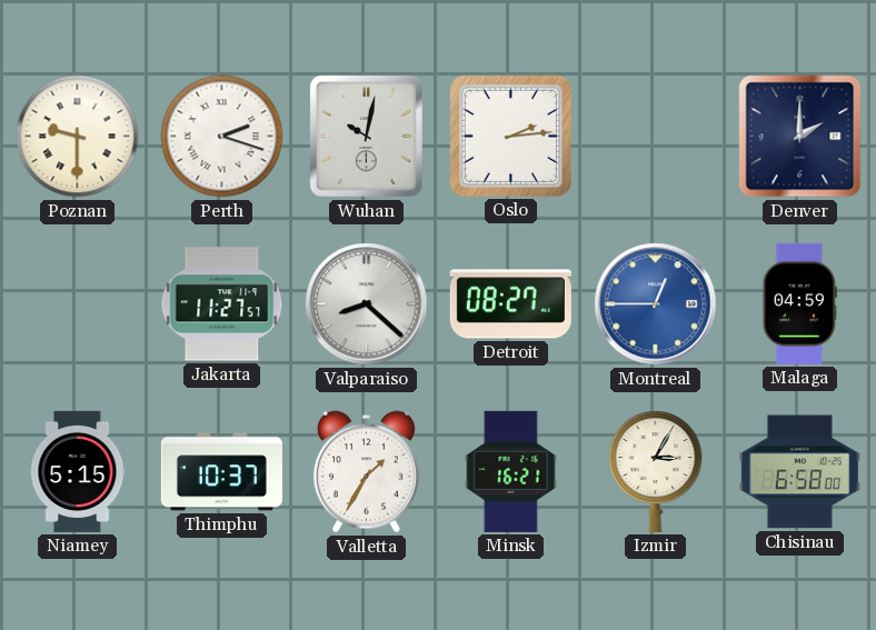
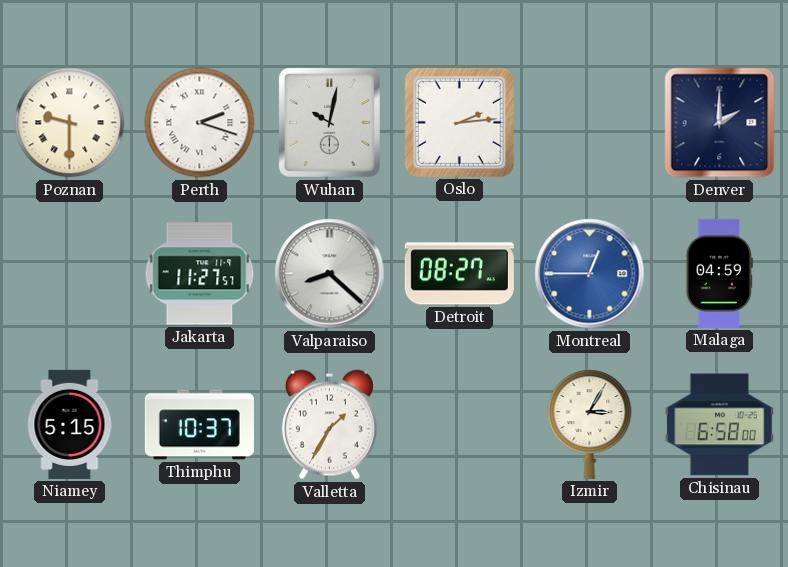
Minsk: 16:21 -> none (511, 471)
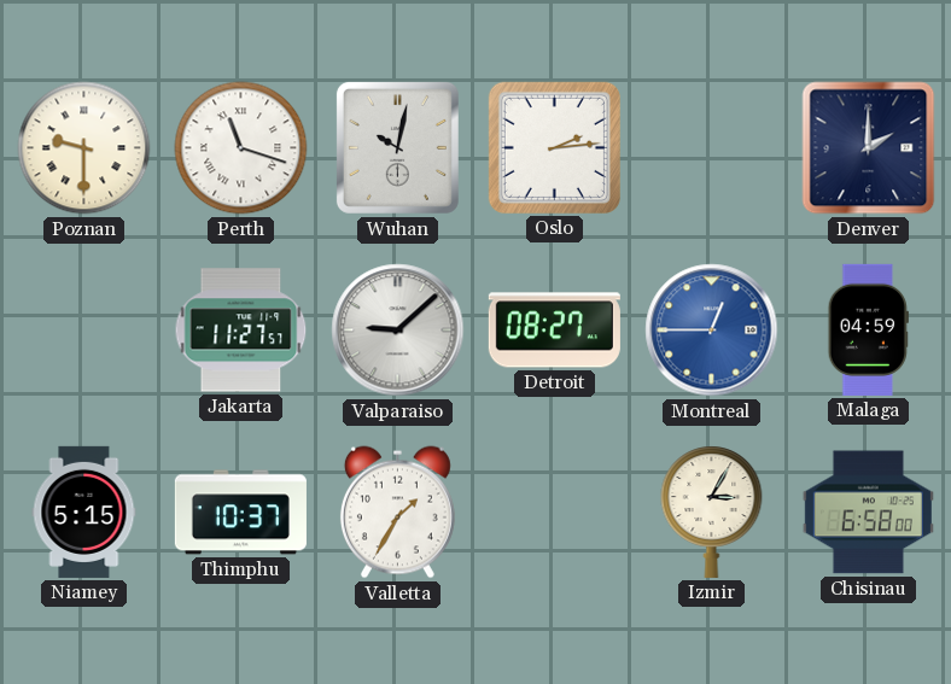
Perth: 2:18 -> 11:18 (241, 148)
Valparaiso: 8:22 -> 9:08 (398, 331)
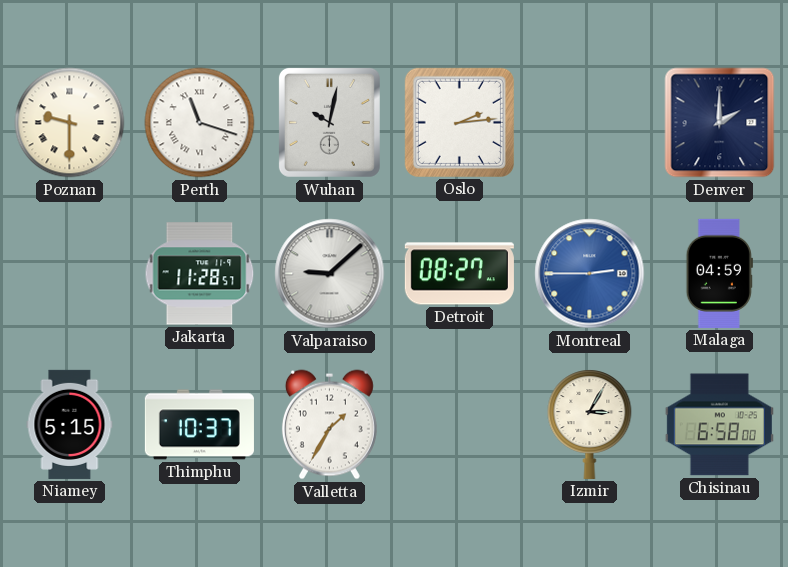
Jakarta: 11:27 -> 11:28 (200, 274)
Montreal: 12:45 -> 2:45 (590, 274)
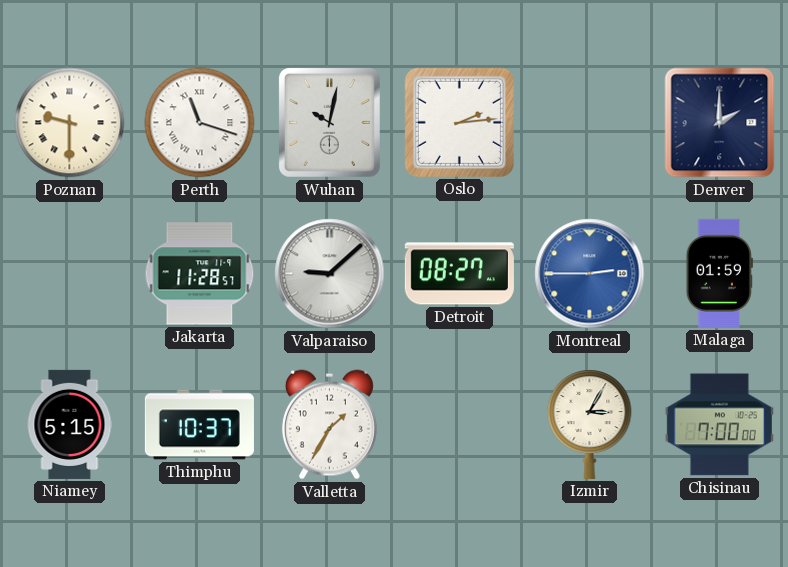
Malaga: 04:59 -> 01:59 (719, 273)
Chisinau: 6:58 -> 7:00 (719, 425)
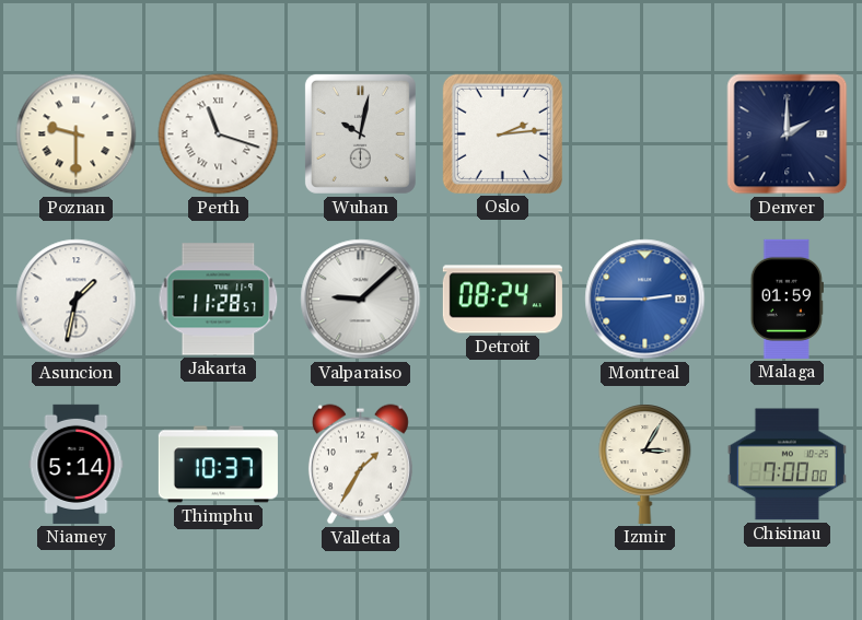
Asuncion: none -> 1:32 (77, 300)
Detroit: 08:27 -> 08:24 (502, 300)
Niamey: 5:15 -> 5:14 (77, 464)
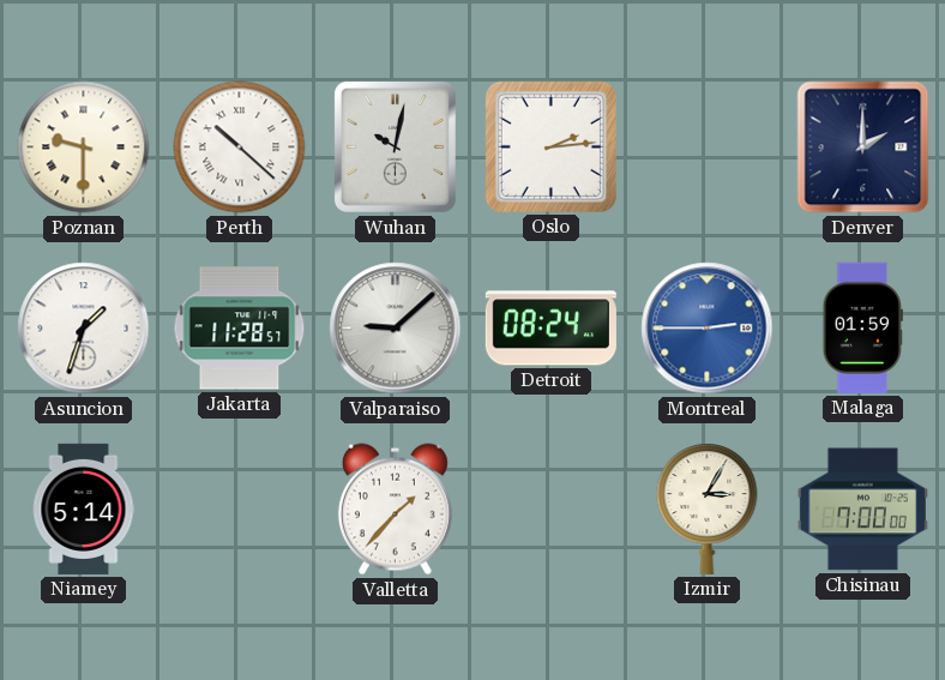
Perth: 11:18 -> 10:22 (240, 148)
Asuncion: 1:32 -> 1:33 (84, 329)
Thimphu: 10:37 -> none (218, 465)
Valletta: 1:35 -> 1:37 (395, 510)
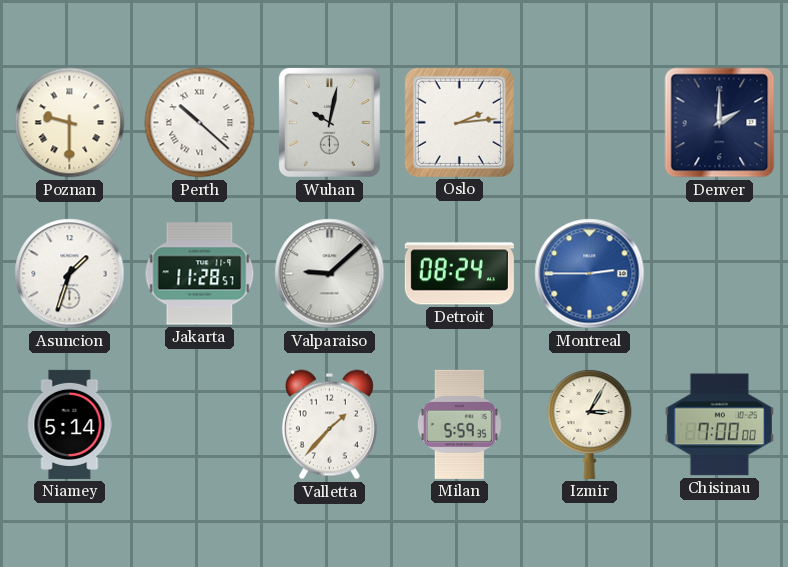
Malaga: 01:59 -> none (862, 327)
Milan: none -> 5:59 (459, 424)
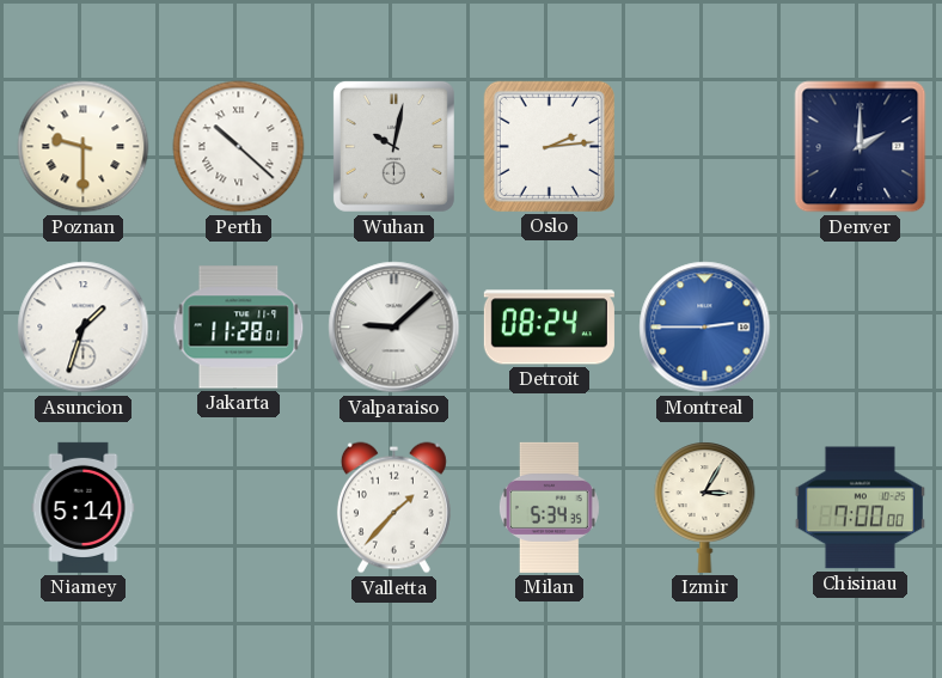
Jakarta: 11:28:57 -> 11:28:01 (239, 328)
Milan: 5:59 -> 5:34 (549, 507)
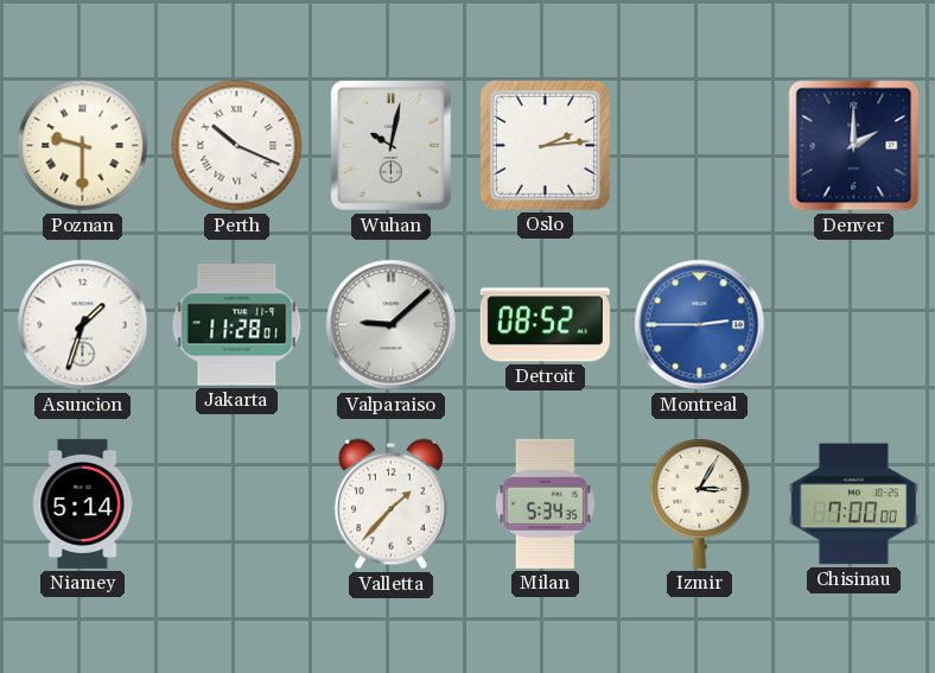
Perth: 10:22 -> 10:19 (237, 146)
Detroit: 08:24 -> 08:52 (545, 325)
